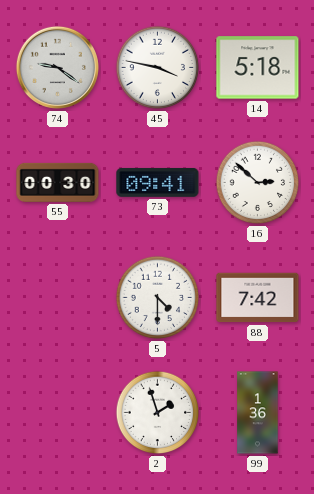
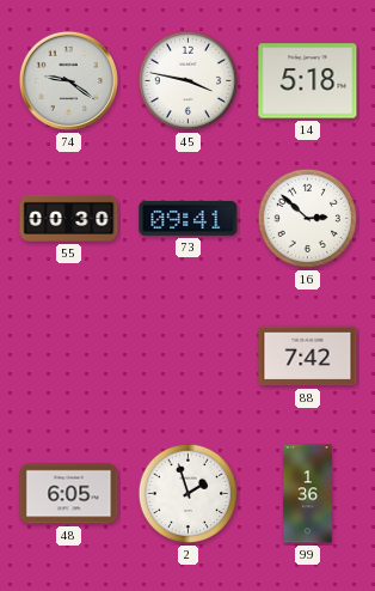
5: 4:30 -> none (158, 298)
48: none -> 6:05 (69, 494)
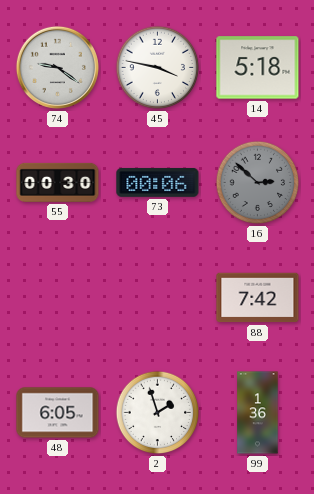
73: 09:41 -> 00:06 (158, 182)
16 dial: white -> grey (258, 183)
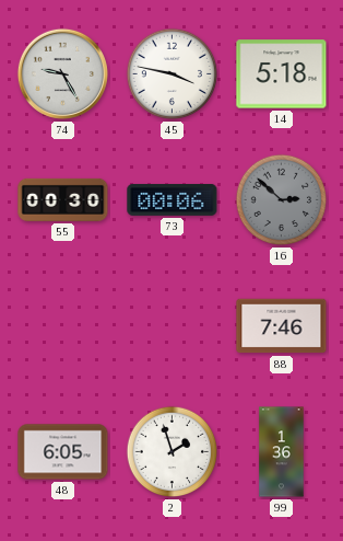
74: 9:21 -> 9:25 (62, 73)
88: 7:42 -> 7:46 (282, 326)
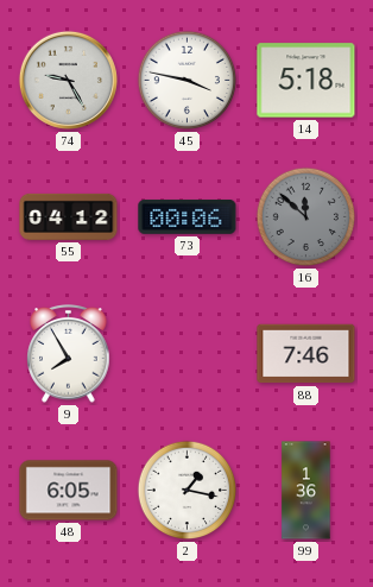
55: 00:30 -> 04:12 (69, 216)
16: 2:52 -> 11:52 (306, 217)
9: none -> 7:55 (69, 354)
2: 1:57 -> 1:17 (188, 491)
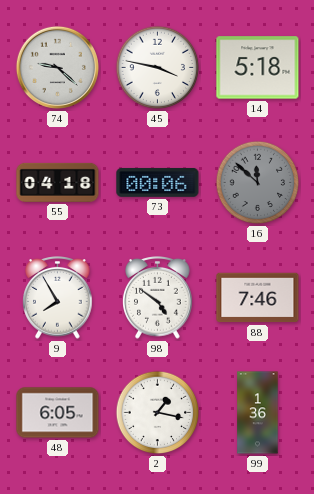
74: 9:25 -> 9:22 (57, 67)
55: 04:12 -> 04:18 (58, 182)
98: none -> 4:51 (158, 298)
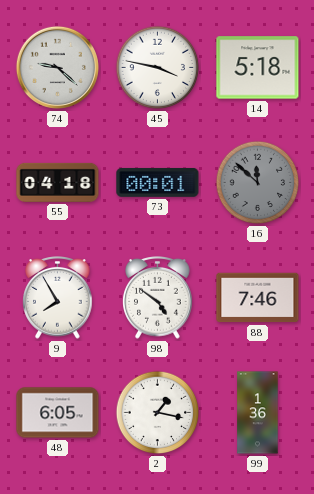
73: 00:06 -> 00:01 (158, 182)
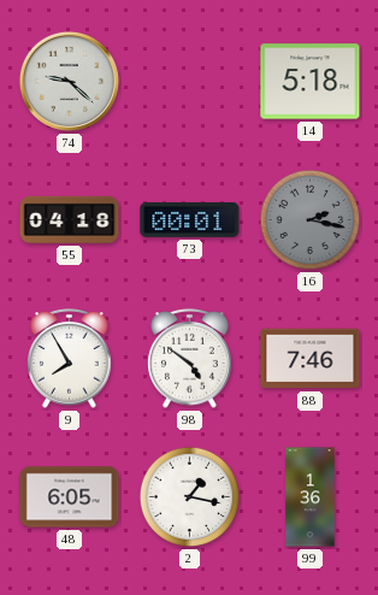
45: 3:47 -> none (158, 68)
16: 11:52 -> 2:17 (311, 220)
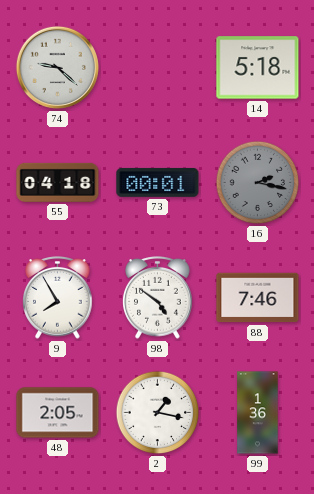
48: 6:05 -> 2:05 (58, 413)
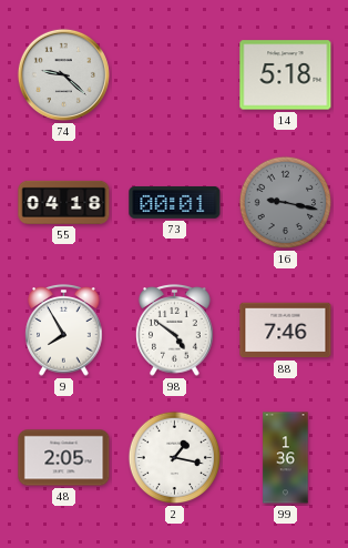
16: 2:17 -> 9:17 (286, 203)
